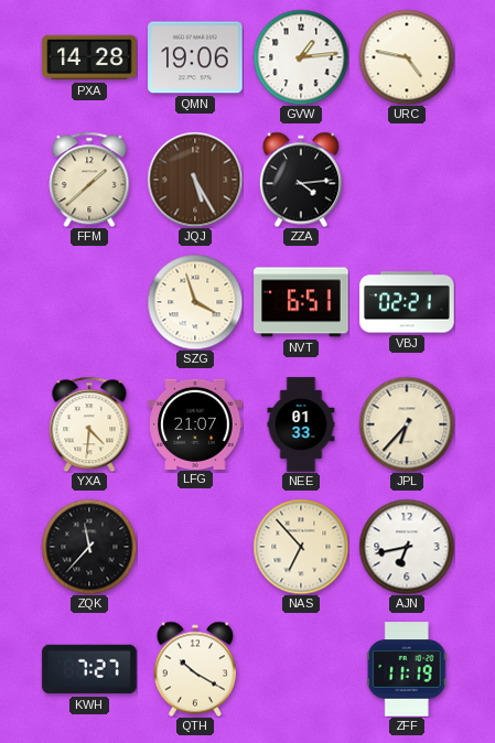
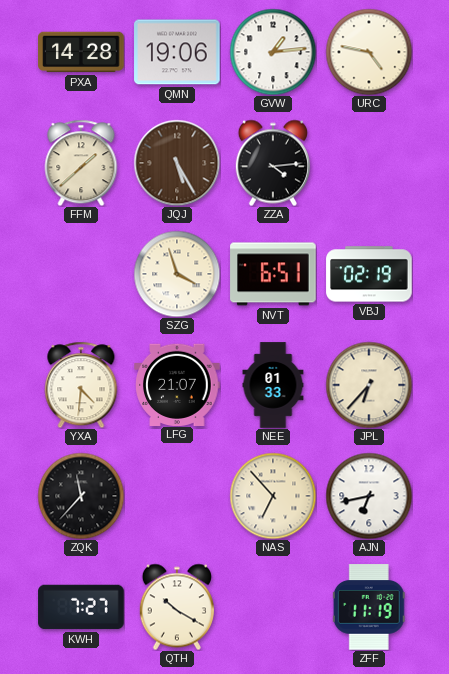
VBJ: 02:21 -> 02:19 (369, 274)
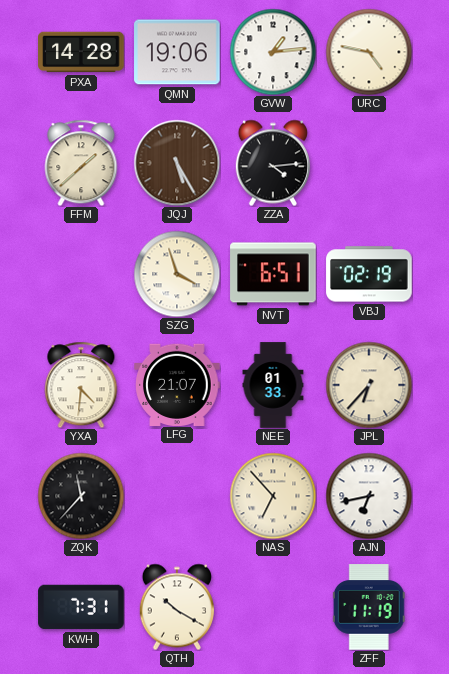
KWH: 7:27 -> 7:31 (81, 607)
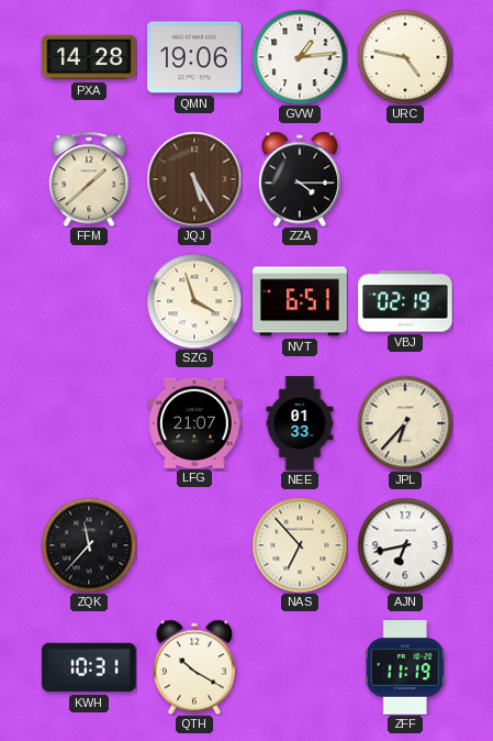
ZZA: 4:14 -> 4:15 (300, 179)
YXA: 4:31 -> none (81, 385)
KWH: 7:31 -> 10:31 (89, 667)
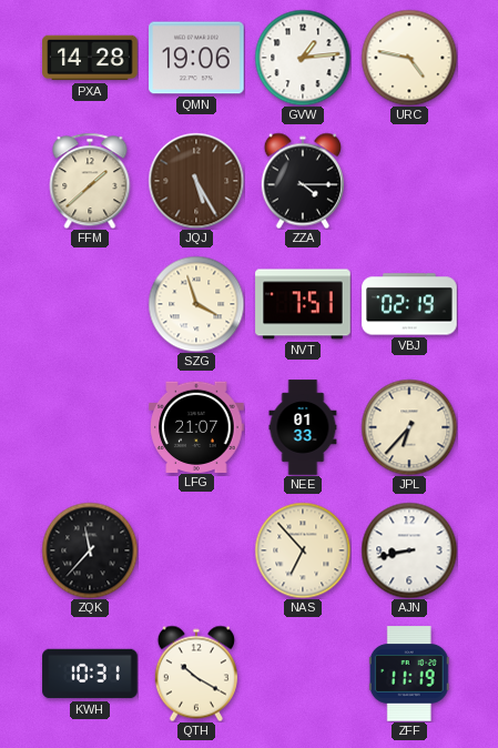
NVT: 6:51 -> 7:51 (303, 304)
AJN: 6:43 -> 8:43 (409, 550)
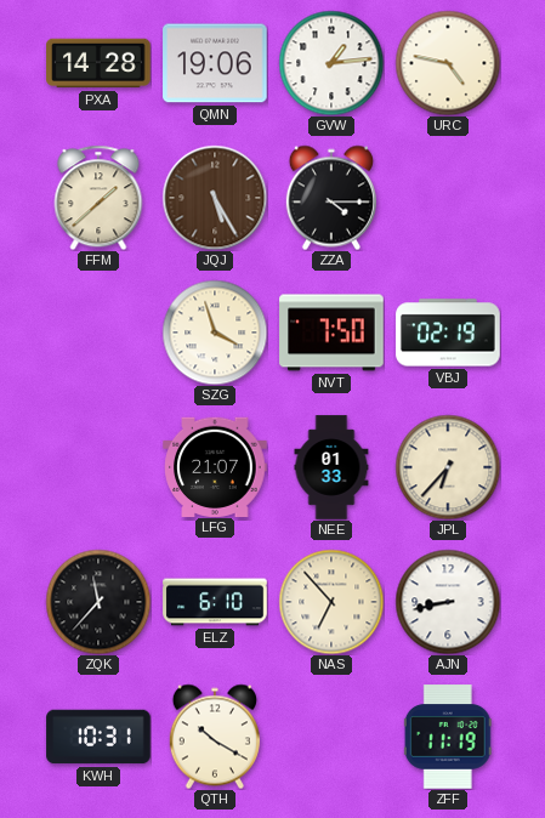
NVT: 7:51 -> 7:50 (331, 333)
ELZ: none -> 6:10 (215, 602)
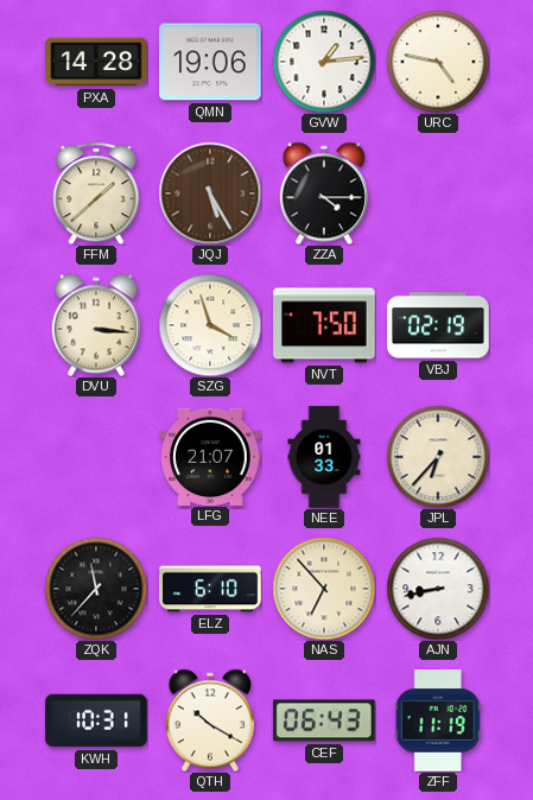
DVU: none -> 3:16 (96, 325)
CEF: none -> 06:43 (325, 720)
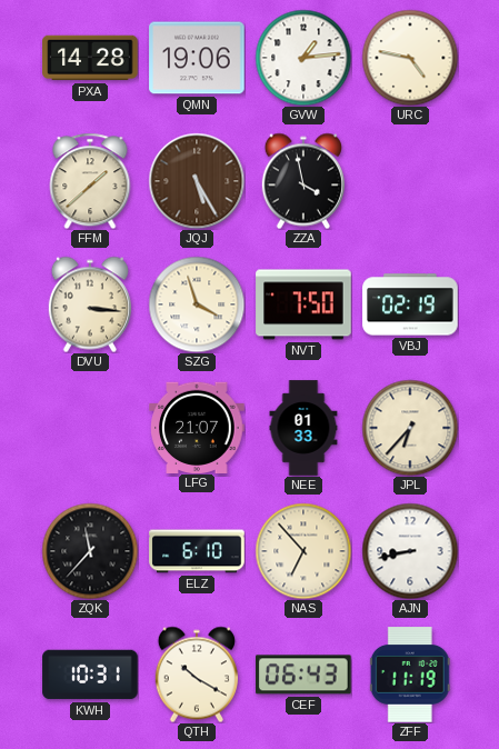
ZZA: 4:15 -> 3:58 (303, 181)
